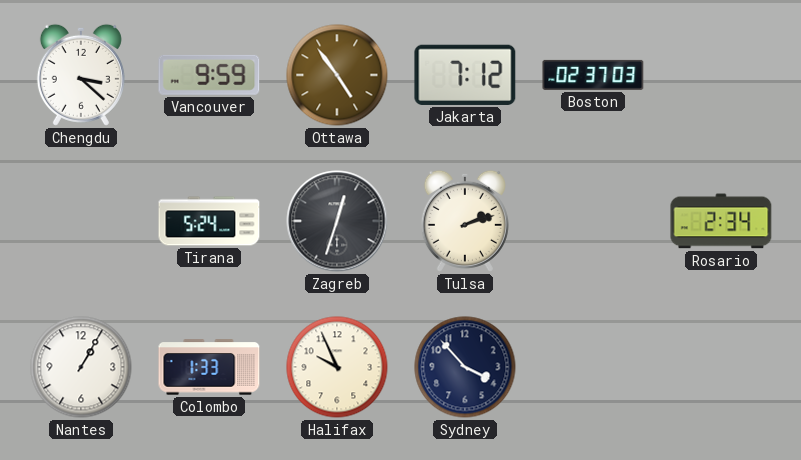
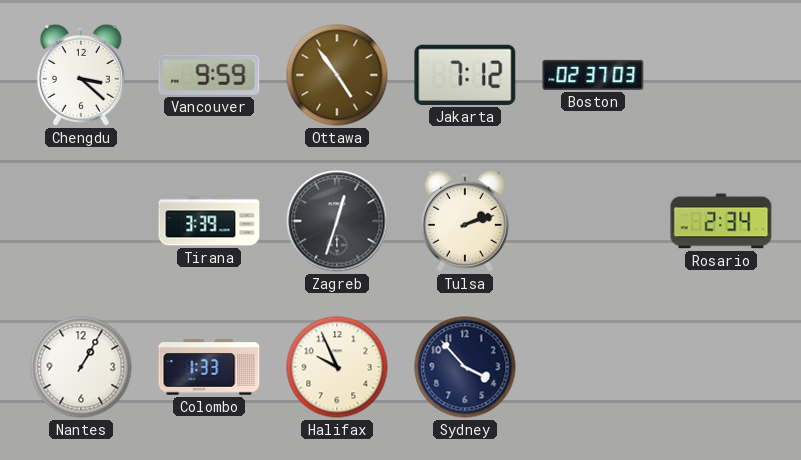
Tirana: 5:24 -> 3:39 (209, 221)
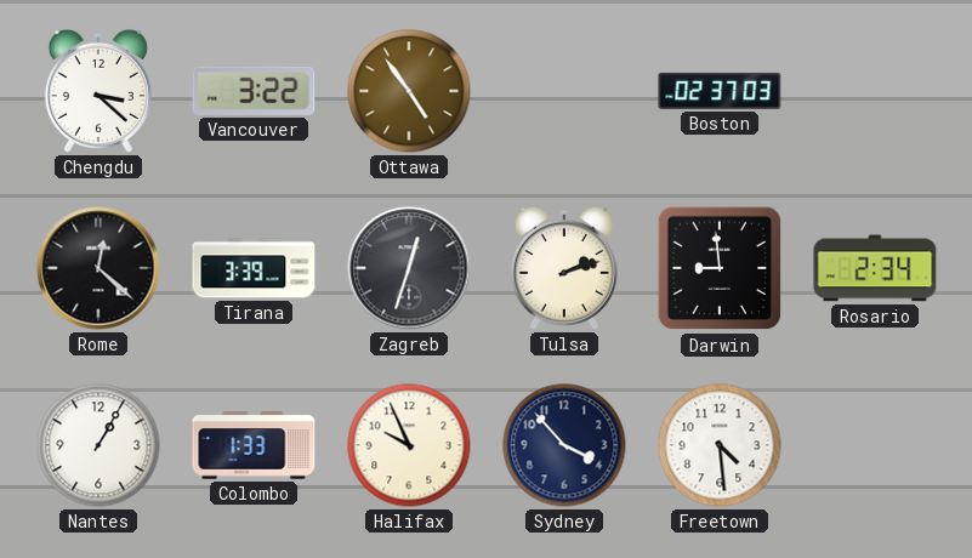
Vancouver: 9:59 -> 3:22 (254, 91)
Jakarta: 7:12 -> none (465, 75)
Rome: none -> 12:22 (98, 268)
Darwin: none -> 8:59 (720, 268)
Freetown: none -> 4:29 (720, 445)
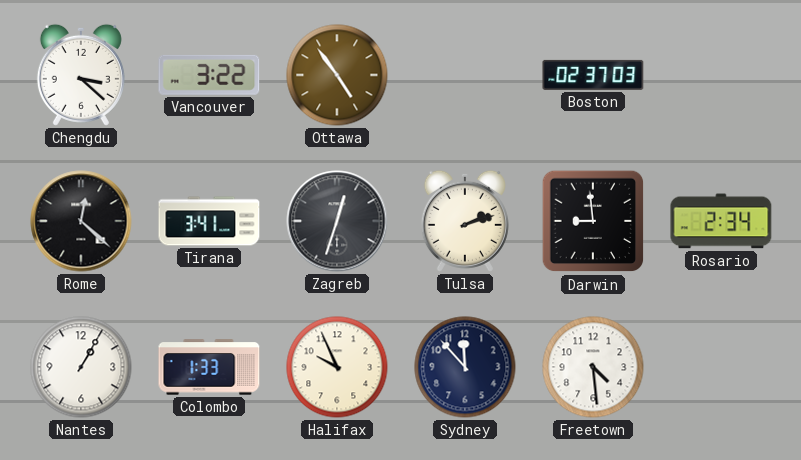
Tirana: 3:39 -> 3:41 (209, 221)
Sydney: 3:53 -> 11:53 (465, 367)
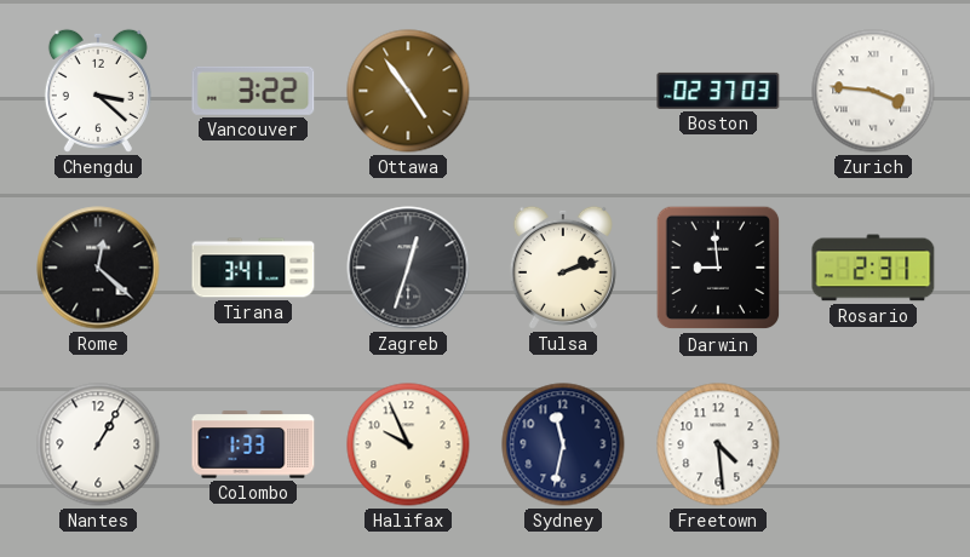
Zurich: none -> 3:46 (873, 91)
Rosario: 2:34 -> 2:31 (873, 268)
Sydney: 11:53 -> 11:32 (563, 444)
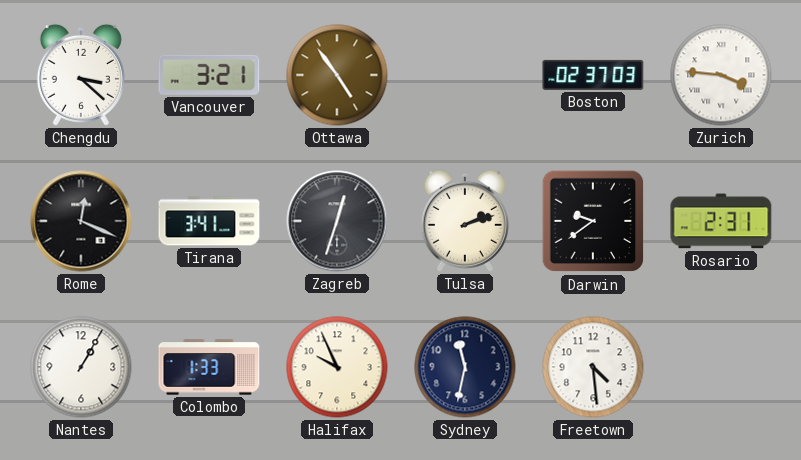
Vancouver: 3:22 -> 3:21 (209, 75)
Rome: 12:22 -> 12:19 (81, 221)
Darwin: 8:59 -> 9:39 (593, 221)
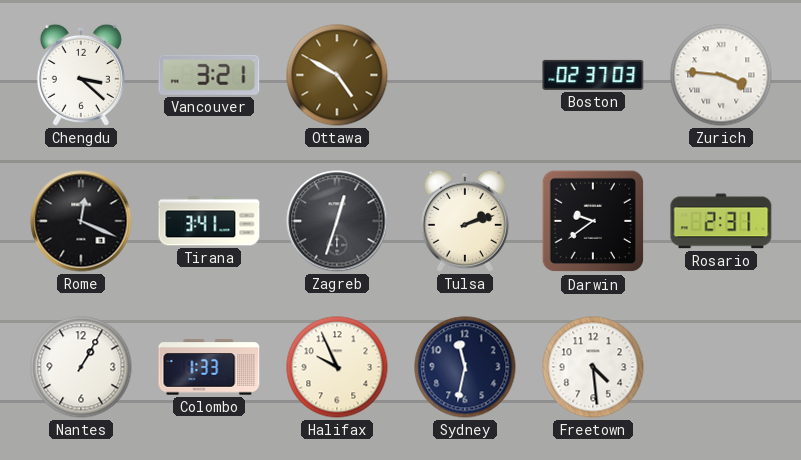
Ottawa: 4:54 -> 4:50 (337, 75)
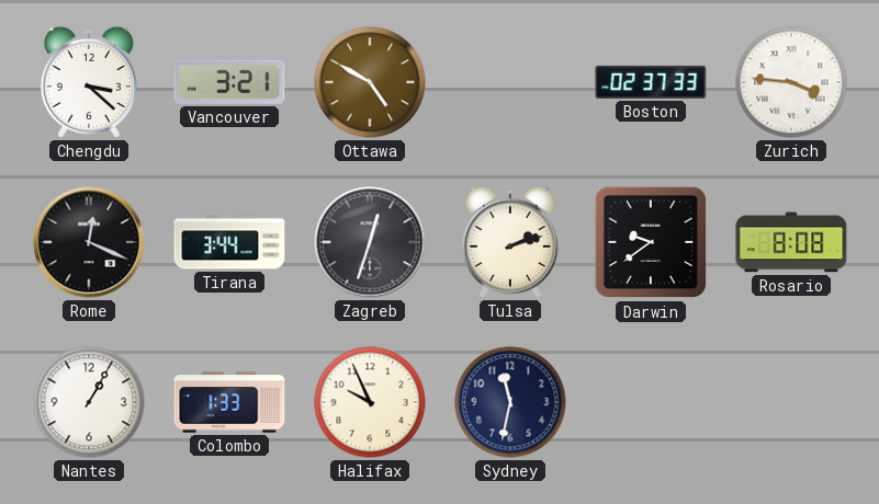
Boston: 02:37:03 -> 02:37:33 (651, 82)
Tirana: 3:41 -> 3:44 (229, 242)
Rosario: 2:31 -> 8:08 (791, 242)
Freetown: 4:29 -> none (593, 367)
